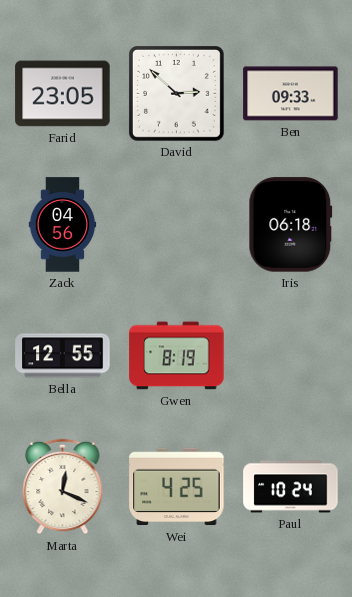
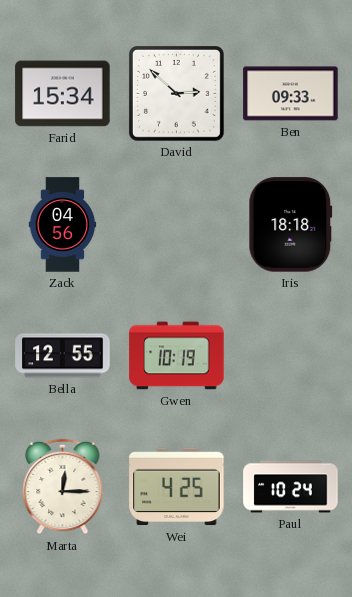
Farid: 23:05 -> 15:34 (63, 94)
Iris: 06:18 -> 18:18 (291, 225)
Gwen: 8:19 -> 10:19 (177, 356)
Marta: 12:19 -> 12:15 (63, 487)
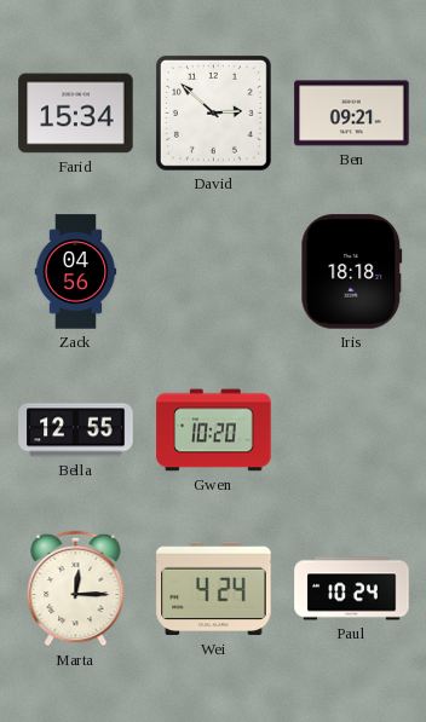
Ben: 09:33 -> 09:21 (352, 114)
Gwen: 10:19 -> 10:20 (214, 431)
Wei: 4:25 -> 4:24 (214, 589)
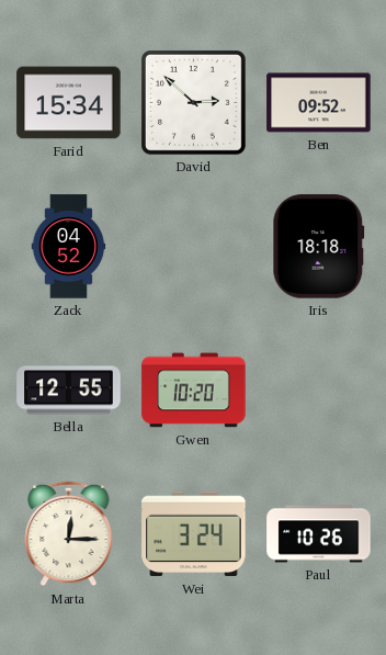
Ben: 09:21 -> 09:52 (319, 103)
Zack: 04:56 -> 04:52 (69, 247)
Wei: 4:24 -> 3:24 (194, 534)
Paul: 10:24 -> 10:26 (319, 534)
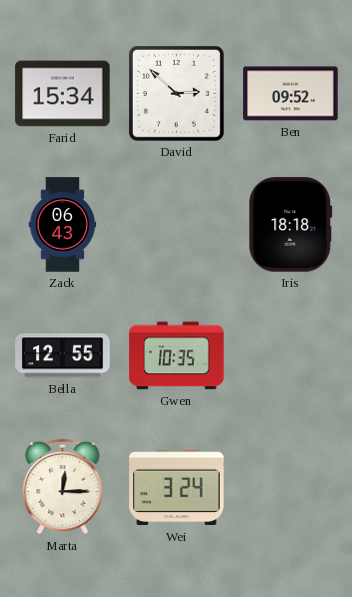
Zack: 04:52 -> 06:43 (63, 225)
Gwen: 10:20 -> 10:35 (177, 356)
Paul: 10:26 -> none (319, 534)
